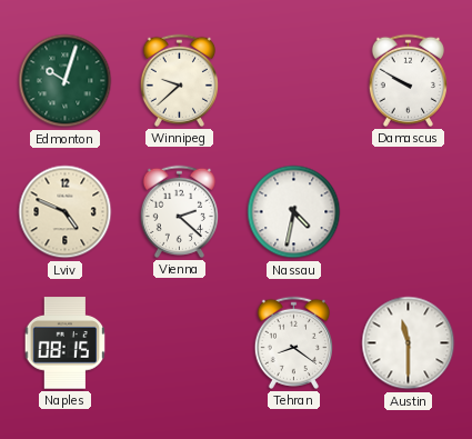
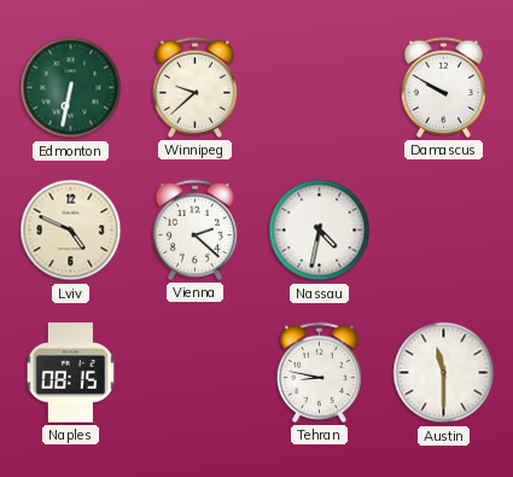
Edmonton: 10:03 -> 6:32 (71, 88)
Tehran: 8:21 -> 8:47 (319, 372)
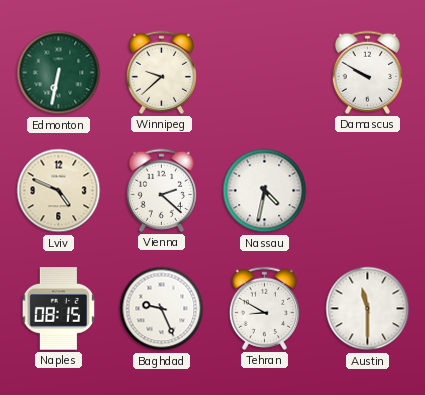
Baghdad: none -> 9:26 (162, 309)
Tehran: 8:47 -> 8:50 (264, 308)
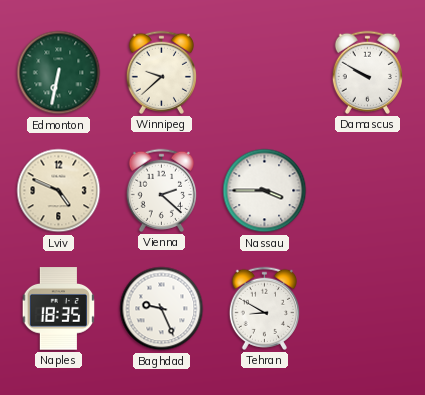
Nassau: 4:32 -> 3:45 (265, 191)
Naples: 08:15 -> 18:35 (58, 309)
Austin: 11:30 -> none (368, 309)
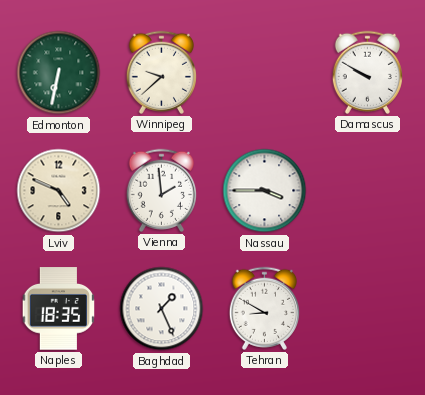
Vienna: 2:22 -> 1:59 (161, 190)
Baghdad: 9:26 -> 1:26 (162, 309)
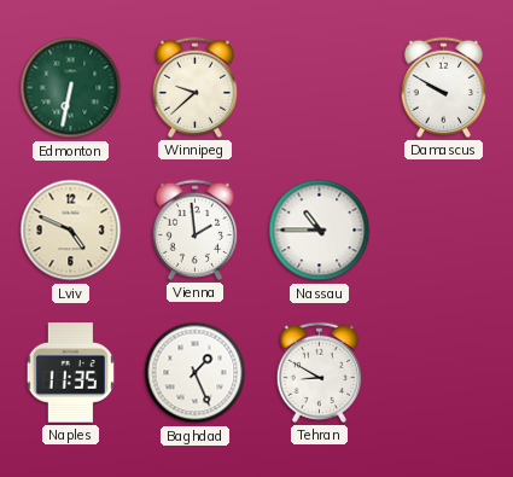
Nassau: 3:45 -> 10:45 (320, 231)
Naples: 18:35 -> 11:35 (70, 373)
